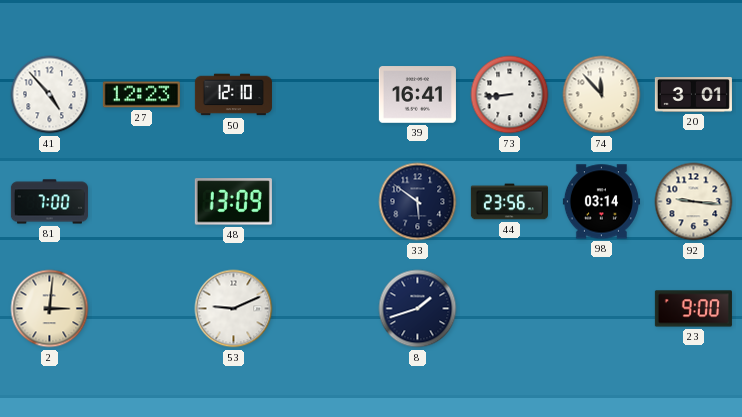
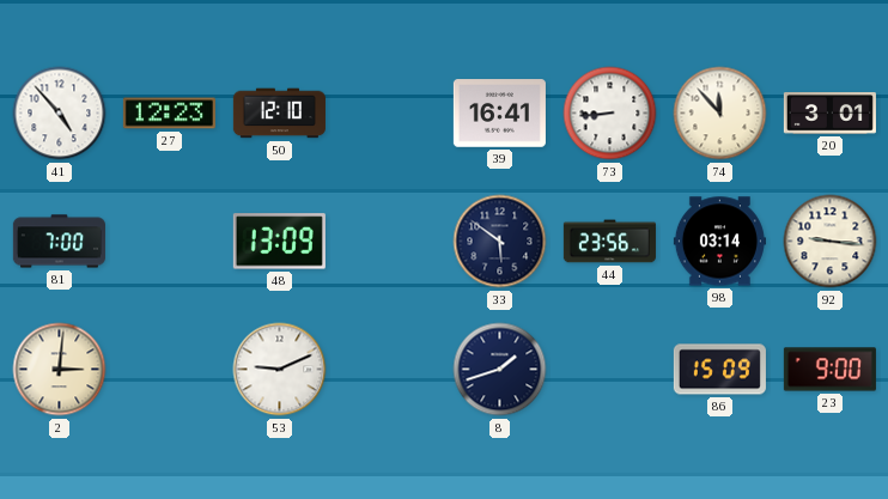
86: none -> 15:09 (719, 370)
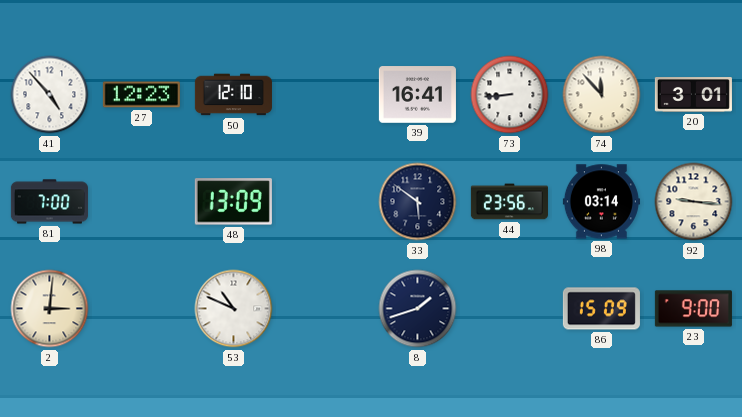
53: 9:11 -> 10:49 (234, 309)
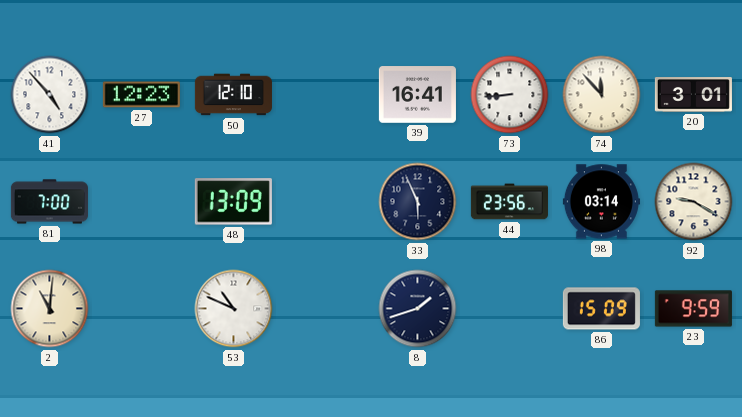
33: 5:51 -> 5:56 (418, 202)
92: 9:16 -> 9:20 (694, 202)
2: 3:01 -> 11:01 (50, 309)
23: 9:00 -> 9:59 (693, 309)
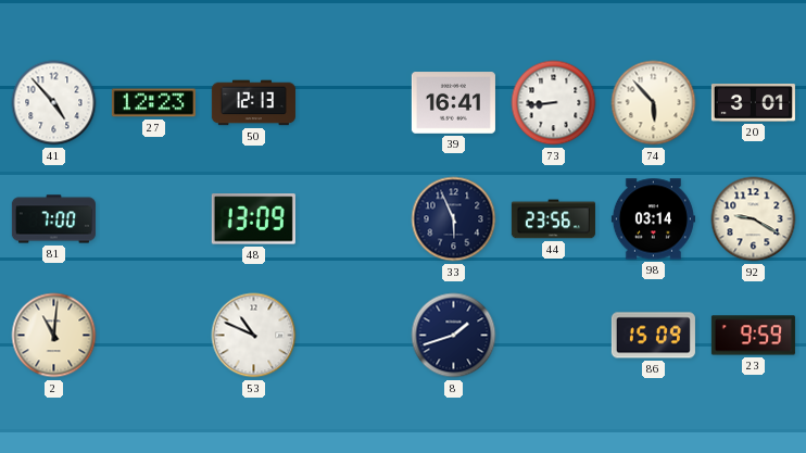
50: 12:10 -> 12:13 (253, 103)
74: 11:53 -> 5:53 (654, 103)
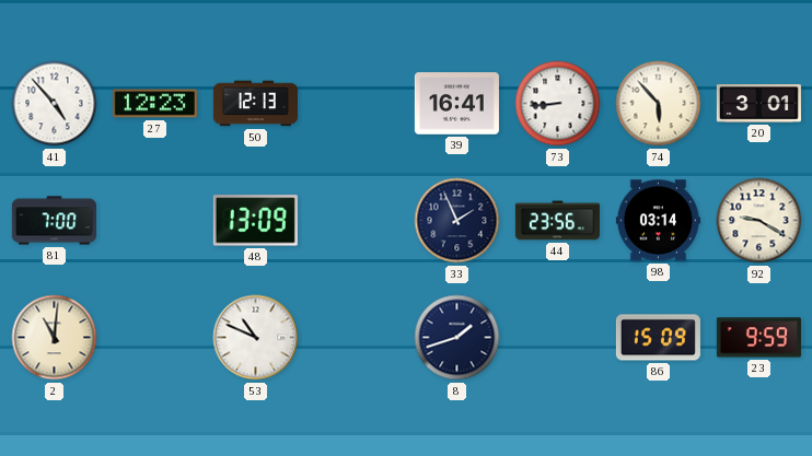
33: 5:56 -> 1:56 (457, 221)
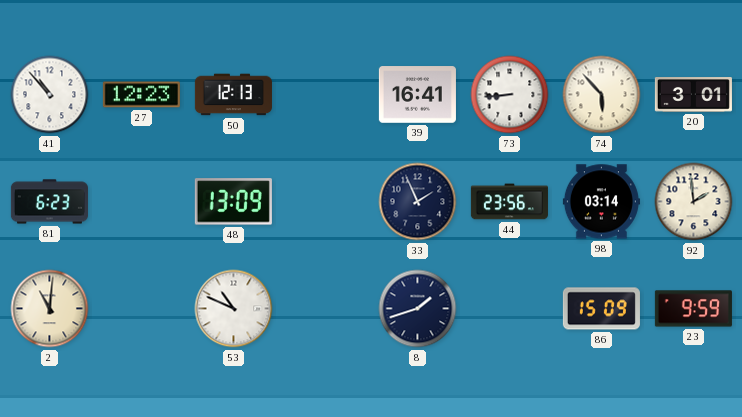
41: 4:53 -> 10:53 (50, 95)
81: 7:00 -> 6:23 (49, 202)
92: 9:20 -> 1:59 (694, 202)
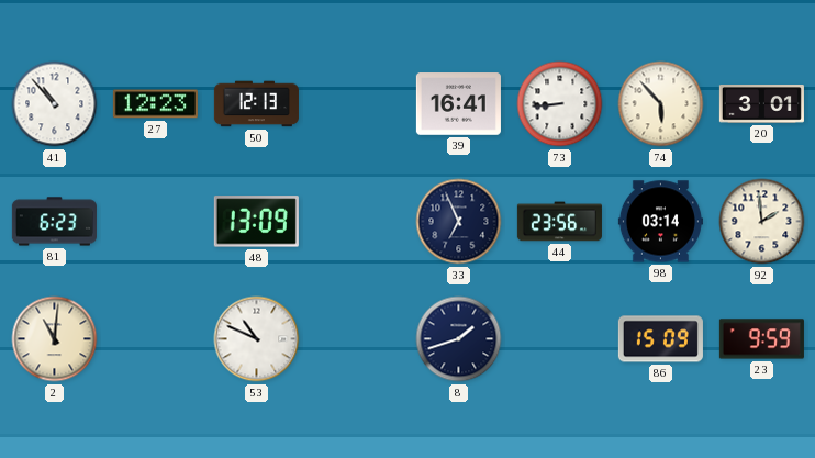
33: 1:56 -> 6:56 (459, 222)
